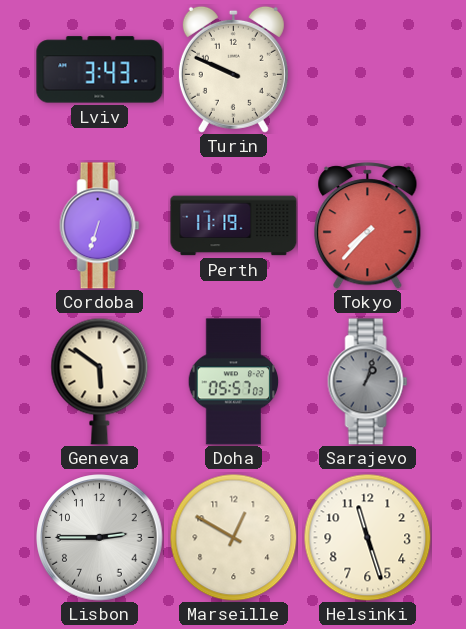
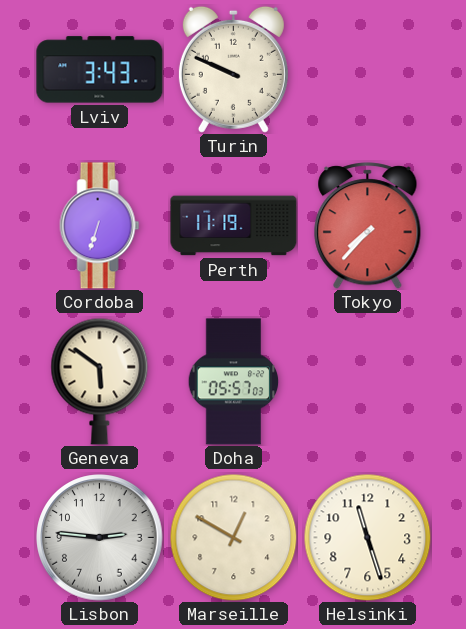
Sarajevo: 1:03 -> none (368, 382)
Lisbon: 2:45 -> 2:46 (100, 538)
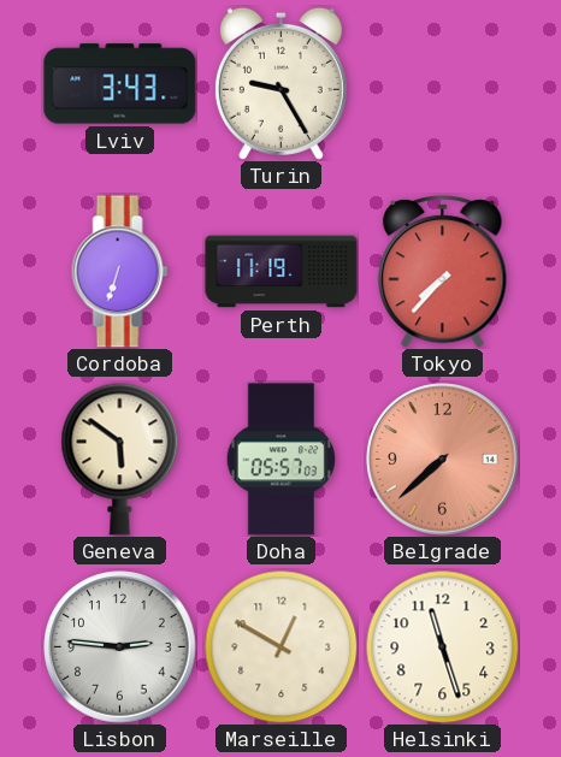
Turin: 9:49 -> 9:25 (280, 83)
Belgrade: none -> 7:38 (443, 460)
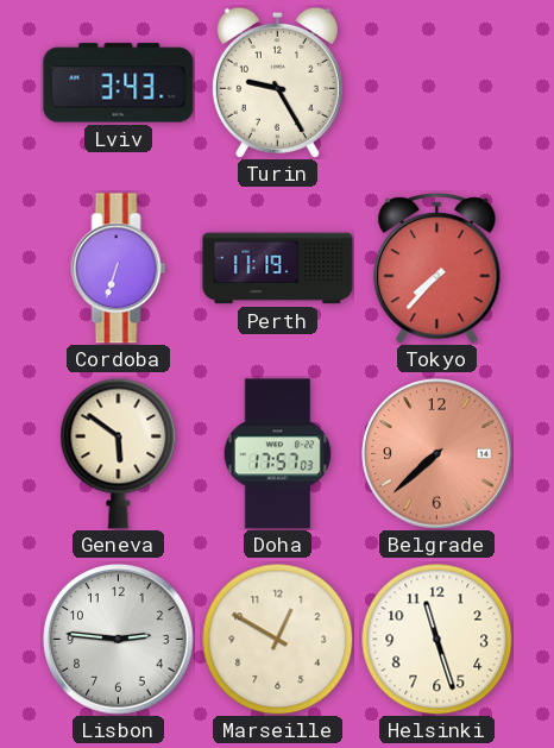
Doha: 05:57 -> 17:57 (278, 454)
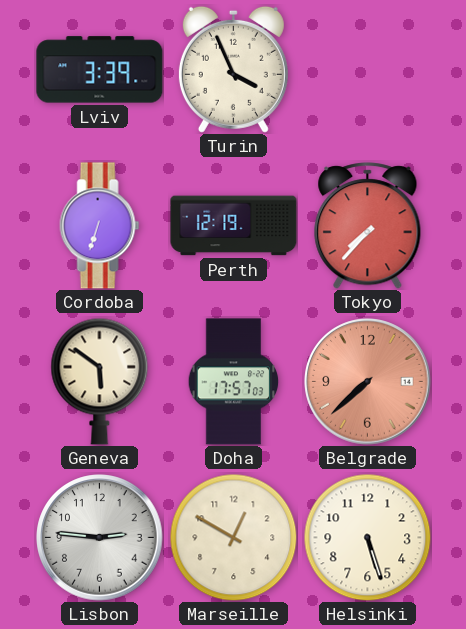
Lviv: 3:43 -> 3:39 (100, 70)
Turin: 9:25 -> 3:56 (233, 69)
Perth: 11:19 -> 12:19 (234, 226)
Helsinki: 11:27 -> 5:27 (367, 537)
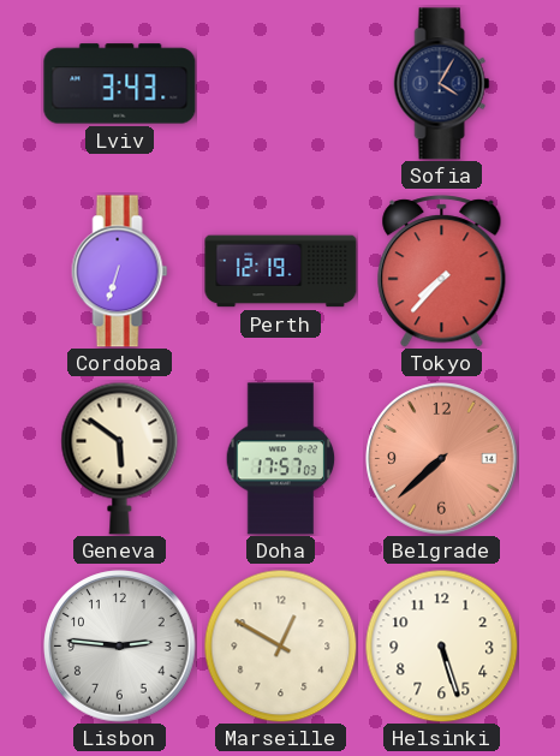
Lviv: 3:39 -> 3:43 (120, 84)
Turin: 3:56 -> none (233, 69)
Sofia: none -> 4:05 (442, 84)
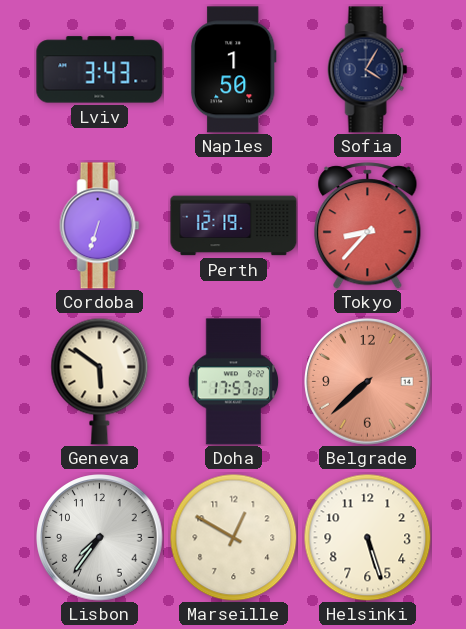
Naples: none -> 1:50 (233, 70)
Tokyo: 7:37 -> 8:37 (368, 226)
Lisbon: 2:46 -> 7:36 (100, 538)
